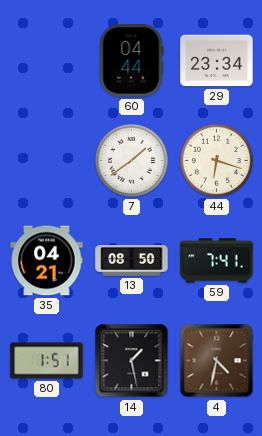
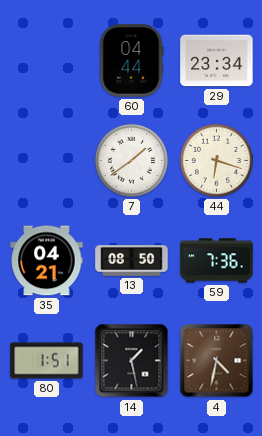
59: 7:41 -> 7:36 (217, 261)
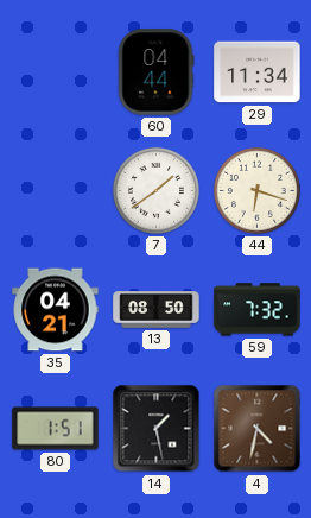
29: 23:34 -> 11:34 (258, 72)
59: 7:36 -> 7:32 (258, 310)
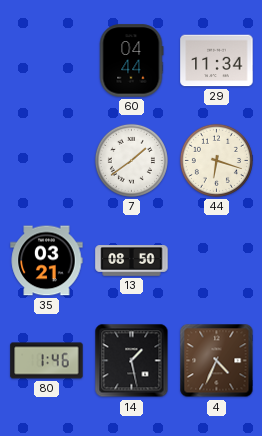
35: 04:21 -> 03:21 (47, 261)
59: 7:32 -> none (258, 310)
80: 1:51 -> 1:46 (47, 361)
4: 4:32 -> 4:34 (217, 361)
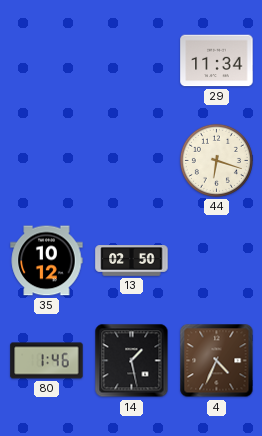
60: 04:44 -> none (131, 61)
7: 1:39 -> none (131, 160)
35: 03:21 -> 10:12 (47, 261)
13: 08:50 -> 02:50 (132, 261)
